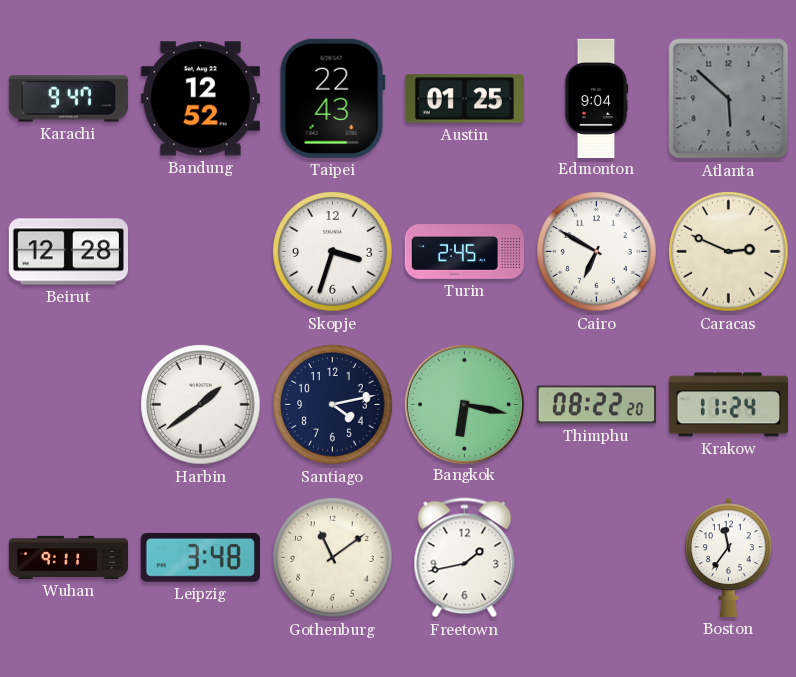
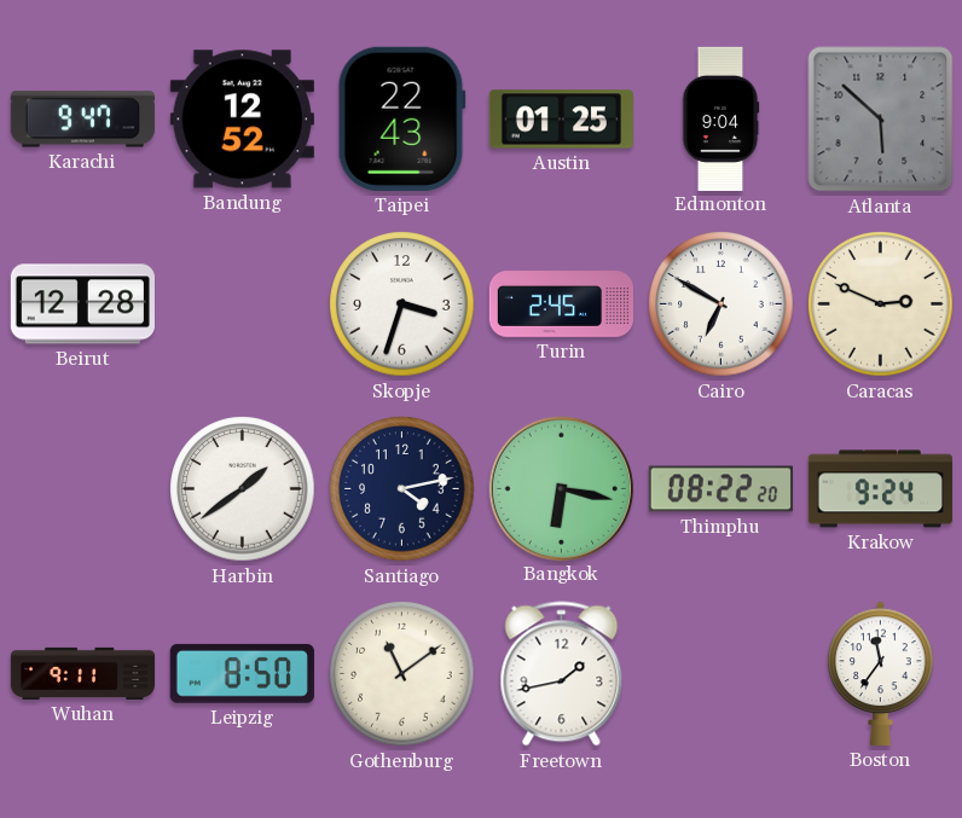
Krakow: 11:24 -> 9:24 (880, 489)
Leipzig: 3:48 -> 8:50 (242, 673)
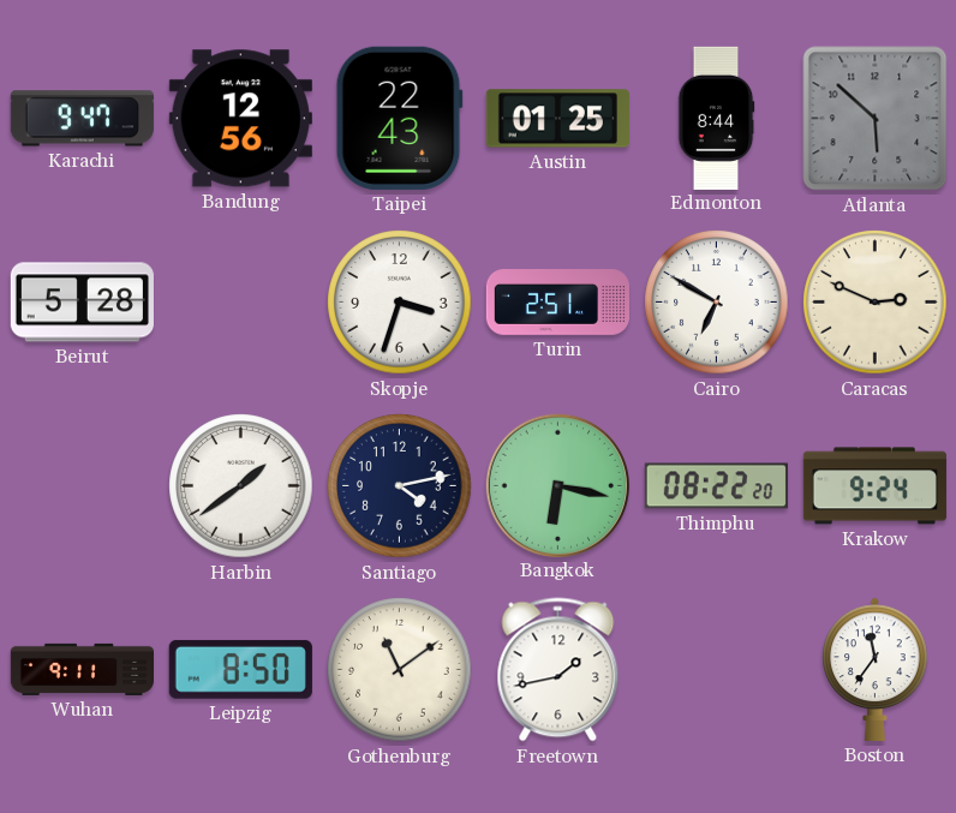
Bandung: 12:52 -> 12:56 (240, 119)
Edmonton: 9:04 -> 8:44 (716, 118)
Beirut: 12:28 -> 5:28 (82, 303)
Turin: 2:45 -> 2:51 (557, 303)
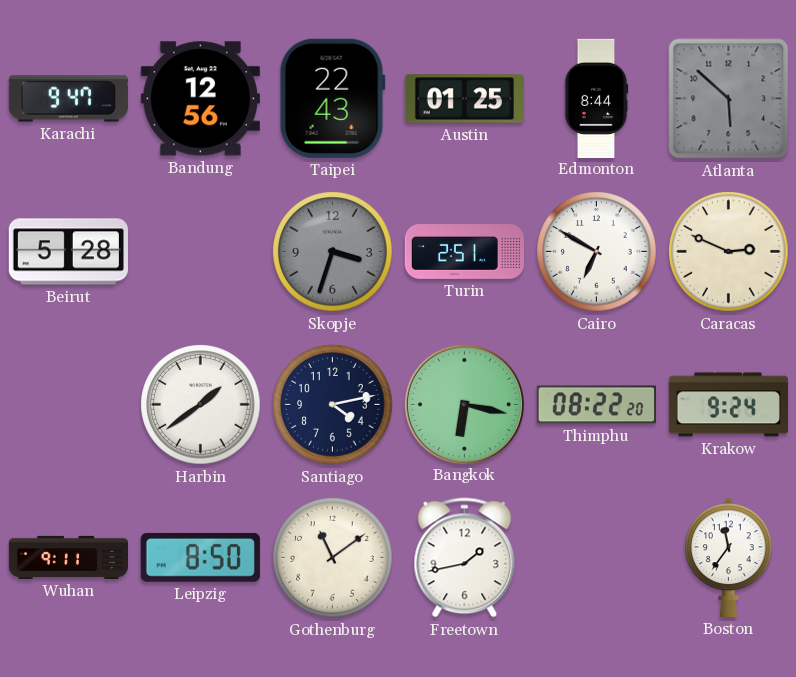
Skopje dial: white -> grey (333, 252)
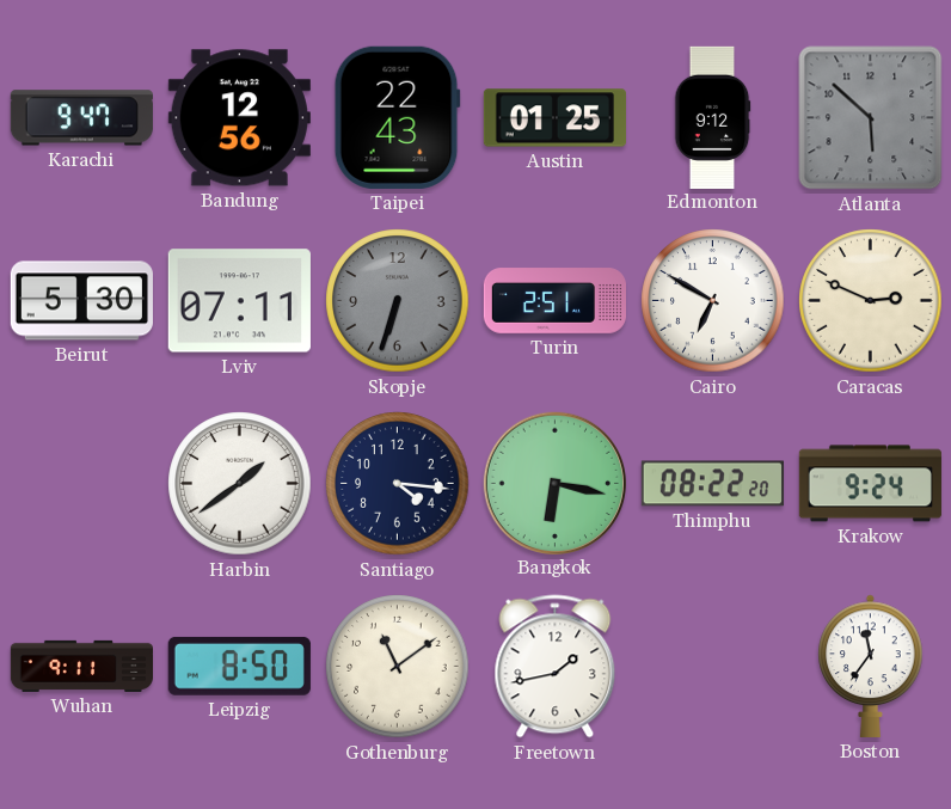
Edmonton: 8:44 -> 9:12 (712, 117)
Beirut: 5:28 -> 5:30 (81, 301)
Lviv: none -> 07:11 (239, 301)
Skopje: 3:33 -> 6:33 (398, 301)
Santiago: 4:13 -> 4:16 (398, 484)
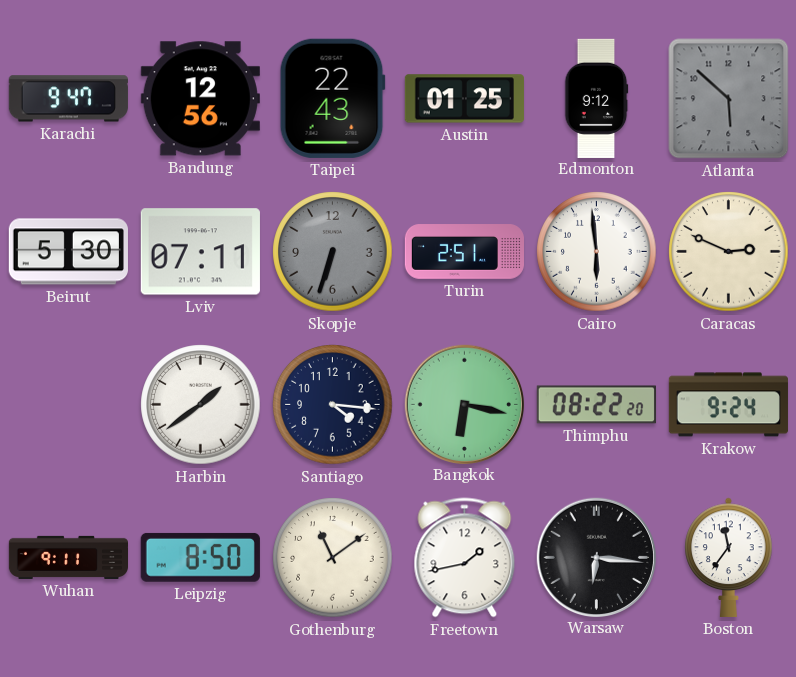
Cairo: 6:50 -> 5:59 (597, 252)
Warsaw: none -> 6:16 (596, 557)
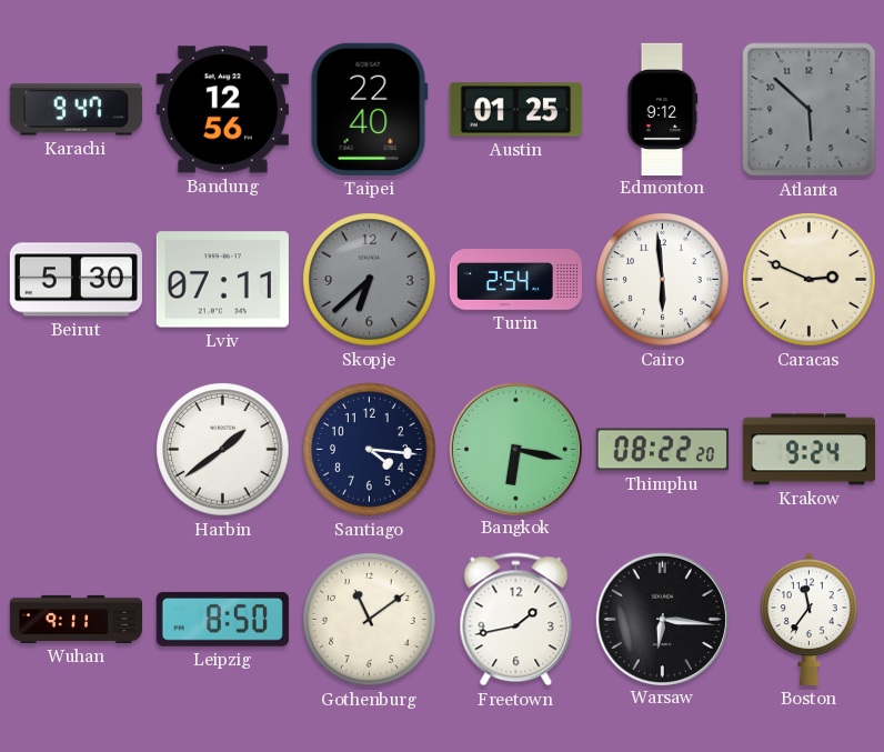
Taipei: 22:43 -> 22:40 (369, 109)
Skopje: 6:33 -> 6:38 (370, 280)
Turin: 2:51 -> 2:54 (515, 280)
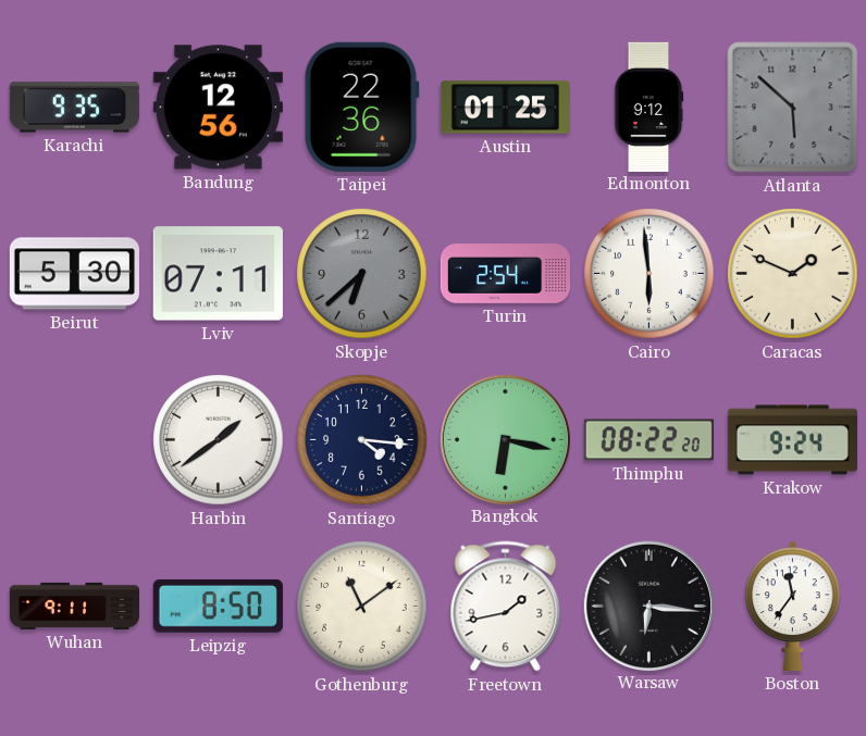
Karachi: 9:47 -> 9:35 (74, 108)
Taipei: 22:40 -> 22:36 (361, 107)
Caracas: 2:49 -> 1:49 (793, 274)
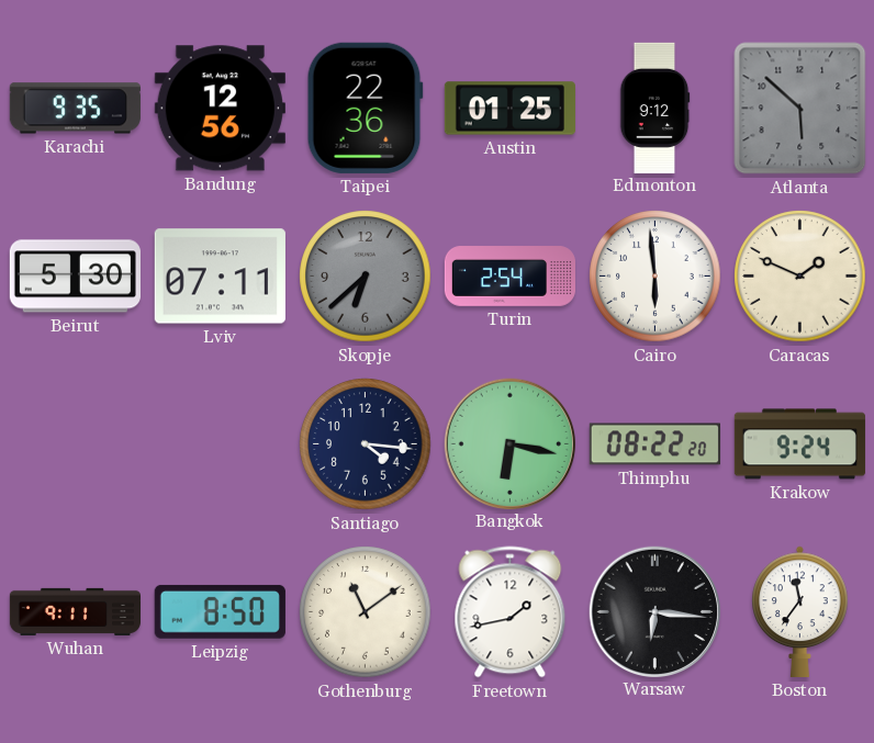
Harbin: 1:39 -> none (219, 440)
